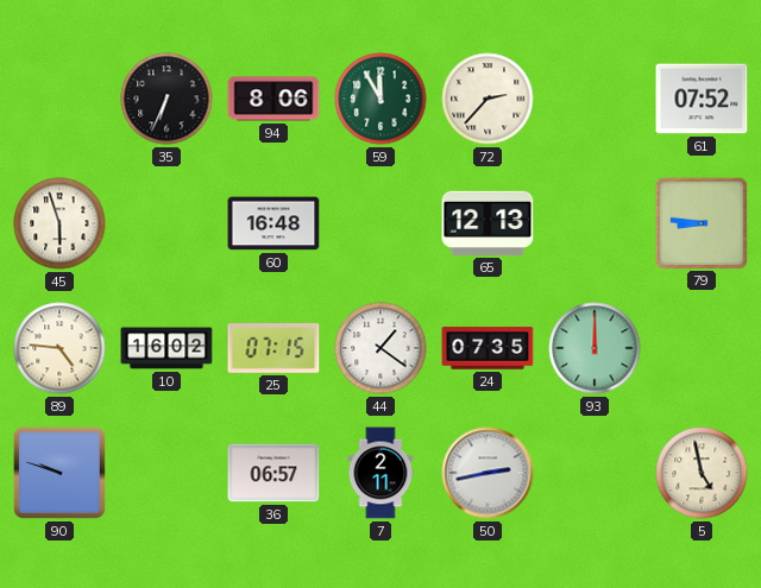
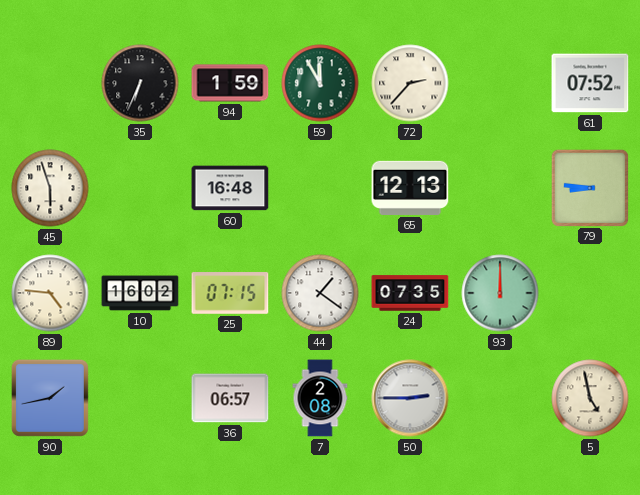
94: 8:06 -> 1:59 (230, 83)
90: 9:48 -> 1:43 (50, 398)
7: 2:11 -> 2:08 (320, 398)
50: 2:43 -> 2:45 (410, 398)
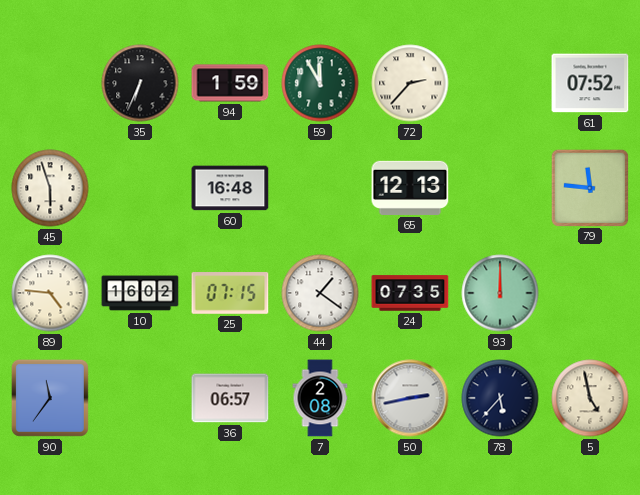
79: 8:46 -> 11:46 (589, 187)
90: 1:43 -> 11:36 (50, 398)
50: 2:45 -> 2:43 (410, 398)
78: none -> 5:37 (500, 398)
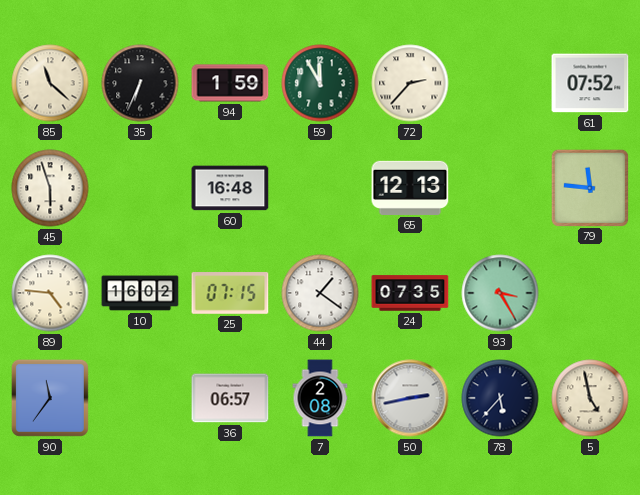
85: none -> 11:22 (50, 83)
93: 12:00 -> 3:25 (500, 293)
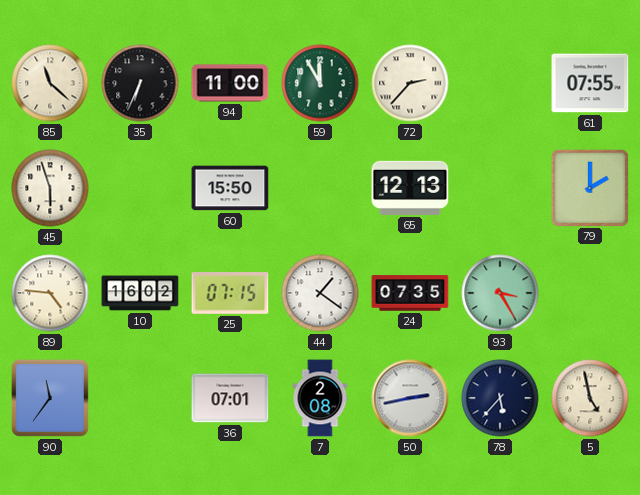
94: 1:59 -> 11:00 (230, 83)
61: 07:52 -> 07:55 (590, 83)
60: 16:48 -> 15:50 (230, 188)
79: 11:46 -> 2:00 (589, 187)
36: 06:57 -> 07:01 (230, 398)
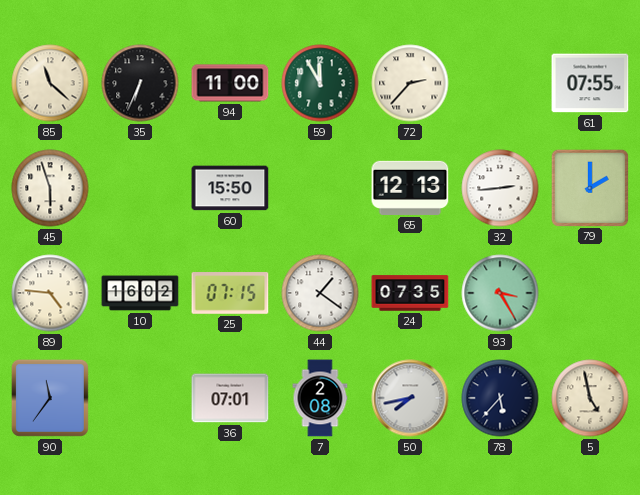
32: none -> 2:44 (500, 188)
50: 2:43 -> 7:43 (410, 398)
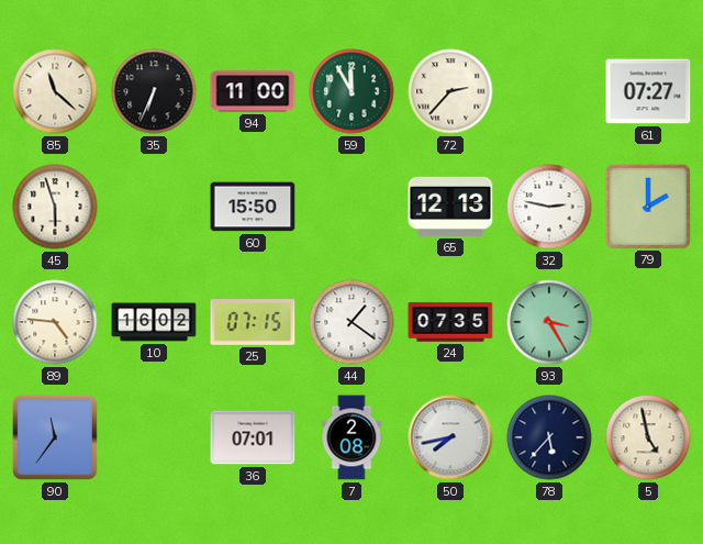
61: 07:55 -> 07:27 (648, 91)
32: 2:44 -> 2:47 (549, 207)
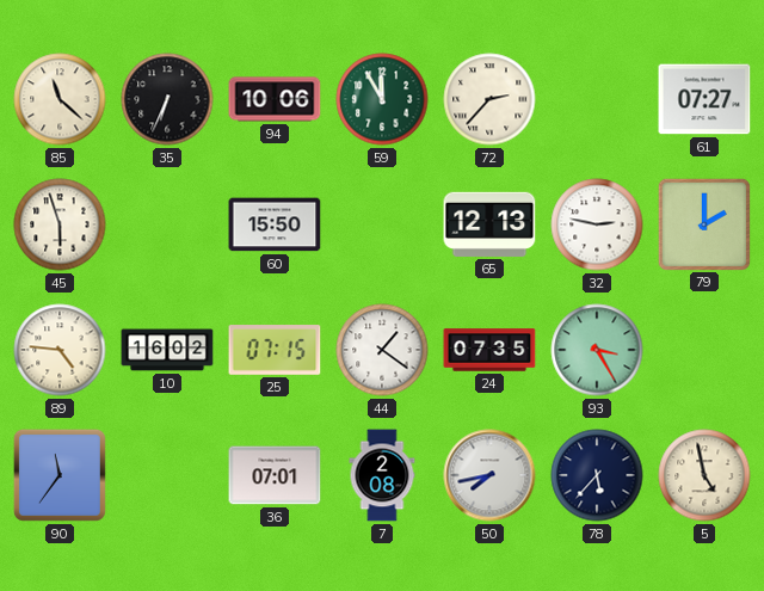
94: 11:00 -> 10:06 (275, 99)
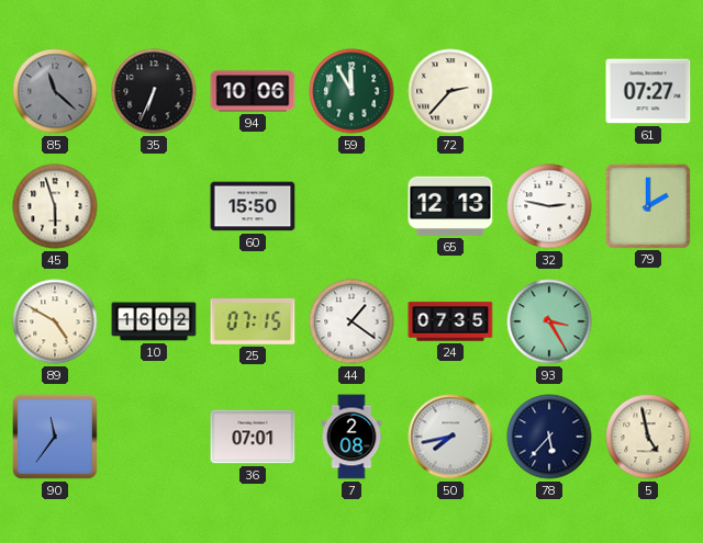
85 dial: cream -> grey (55, 91)
89: 4:46 -> 4:50 (55, 321)
